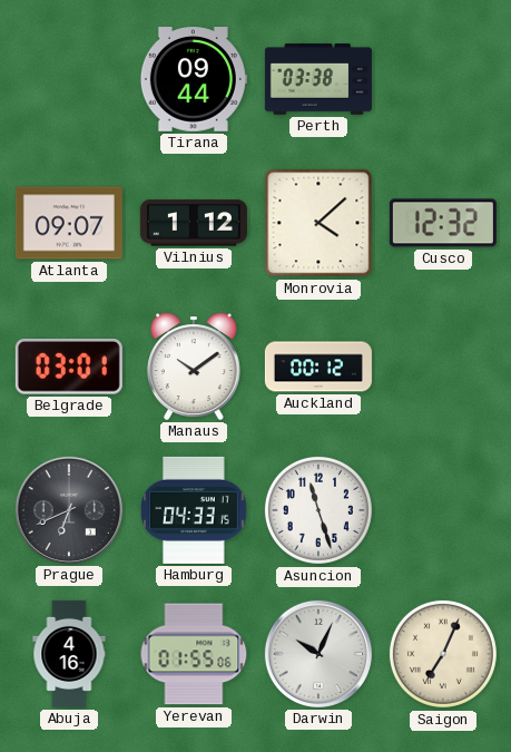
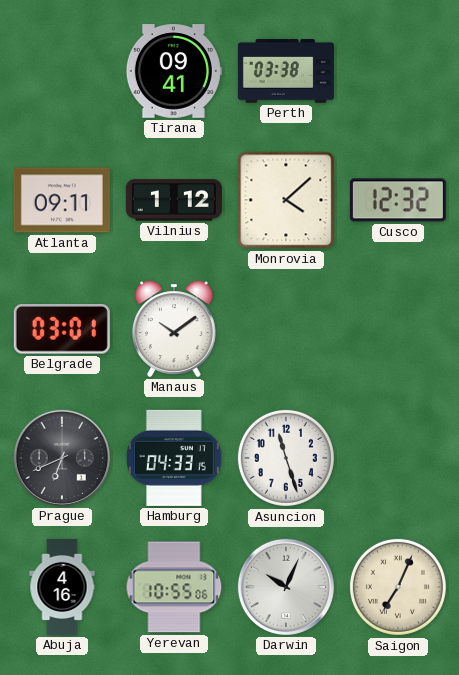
Tirana: 09:44 -> 09:41 (174, 71)
Atlanta: 09:07 -> 09:11 (62, 200)
Auckland: 00:12 -> none (318, 367)
Yerevan: 01:55 -> 10:55 (174, 587)
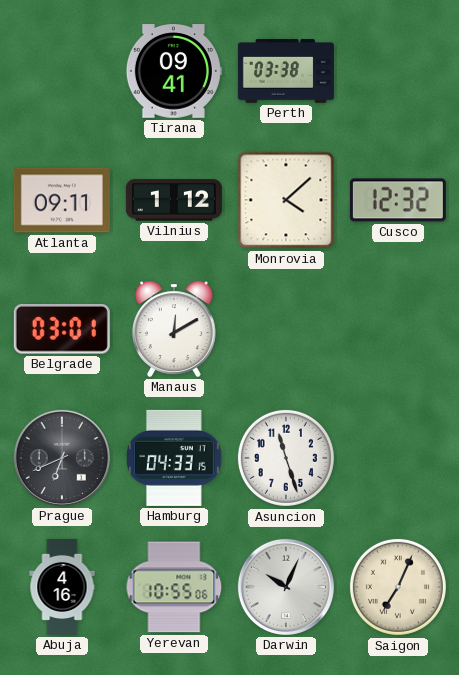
Manaus: 10:09 -> 12:10 (174, 329)
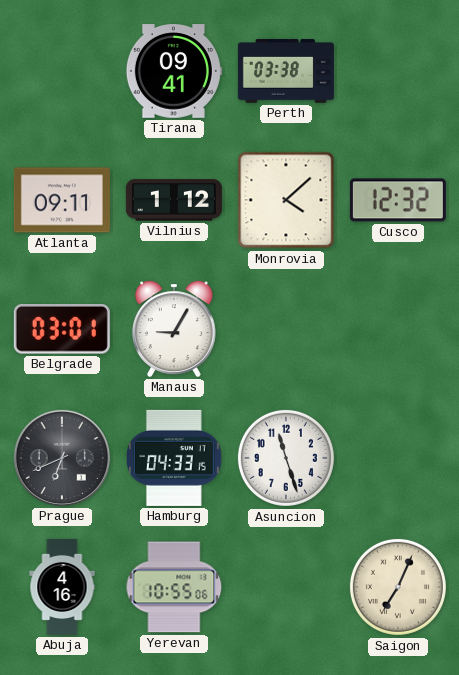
Manaus: 12:10 -> 9:05 (174, 329)
Darwin: 10:04 -> none (286, 587)
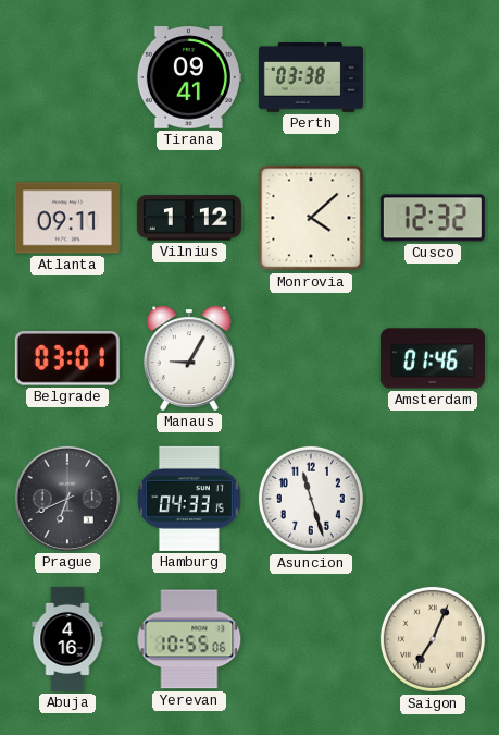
Amsterdam: none -> 01:46 (433, 358)
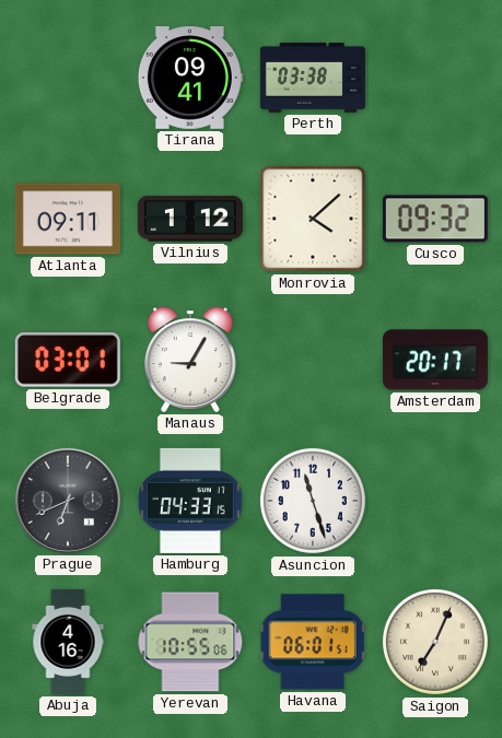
Cusco: 12:32 -> 09:32 (435, 219)
Amsterdam: 01:46 -> 20:17 (435, 360)
Havana: none -> 06:01 (313, 642)
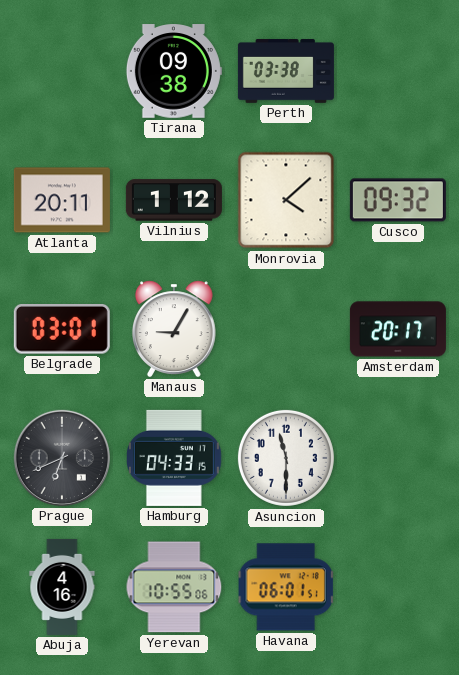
Tirana: 09:41 -> 09:38 (174, 71)
Atlanta: 09:11 -> 20:11 (62, 200)
Asuncion: 11:27 -> 11:30 (286, 458)
Saigon: 7:04 -> none (435, 642)
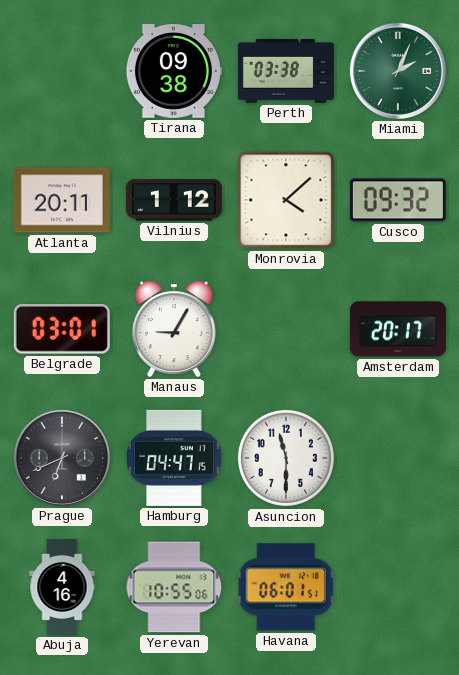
Miami: none -> 2:04 (398, 71)
Hamburg: 04:33 -> 04:47 (175, 458)
